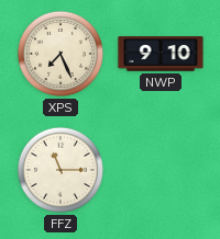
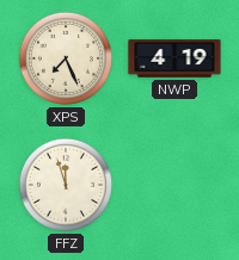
NWP: 9:10 -> 4:19 (174, 58)
FFZ: 11:15 -> 11:57 (66, 185)
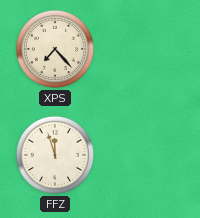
XPS: 7:26 -> 7:23 (55, 49)
NWP: 4:19 -> none (174, 58)
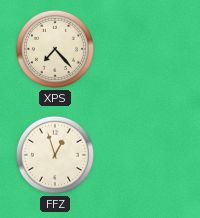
FFZ: 11:57 -> 12:57 (55, 155)
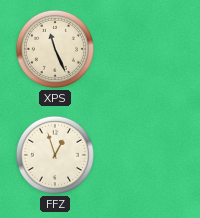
XPS: 7:23 -> 11:26 (55, 49)
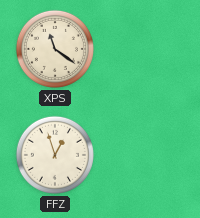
XPS: 11:26 -> 11:21 (55, 49)
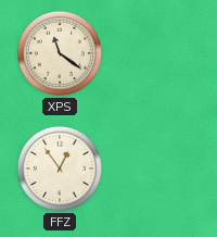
FFZ: 12:57 -> 12:54 (60, 169)
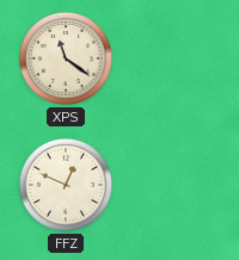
FFZ: 12:54 -> 12:49 (66, 185)
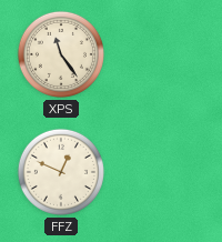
XPS: 11:21 -> 11:24 (61, 54)
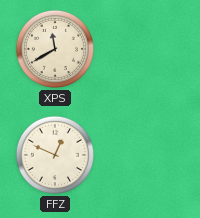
XPS: 11:24 -> 11:40 (55, 49)
